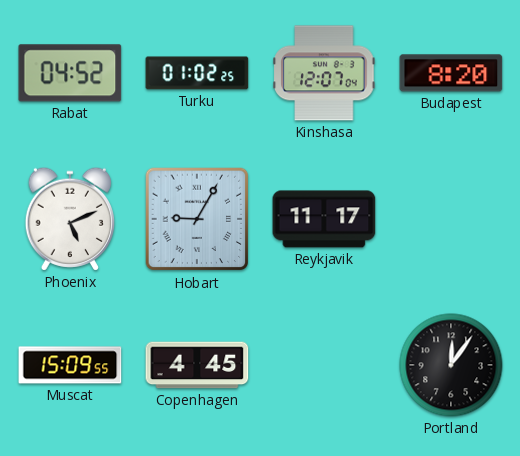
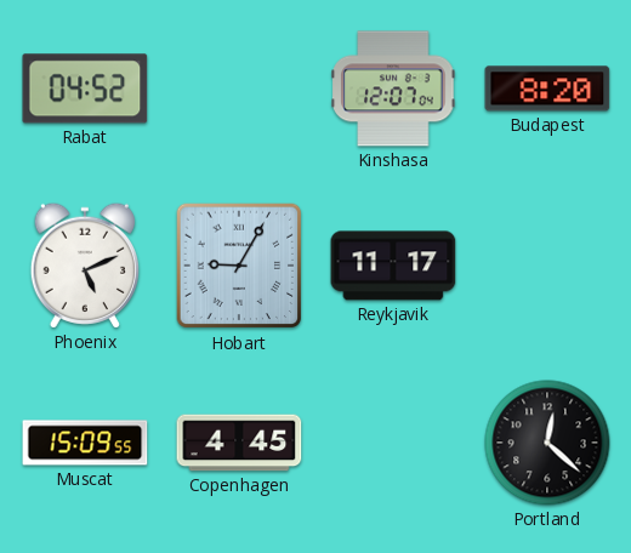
Turku: 01:02 -> none (197, 73)
Portland: 12:06 -> 12:22 (547, 443)
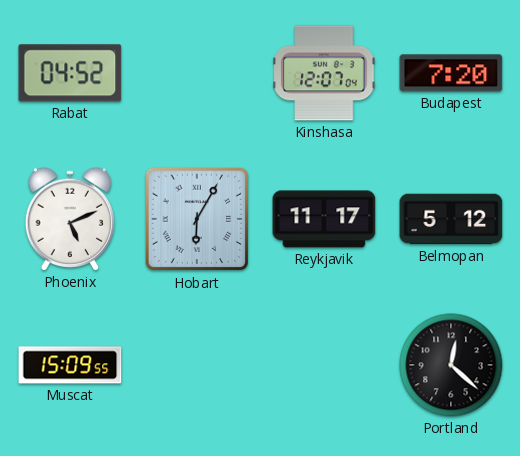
Budapest: 8:20 -> 7:20 (451, 73)
Hobart: 9:05 -> 6:05 (197, 219)
Belmopan: none -> 5:12 (451, 219)
Copenhagen: 4:45 -> none (239, 443)
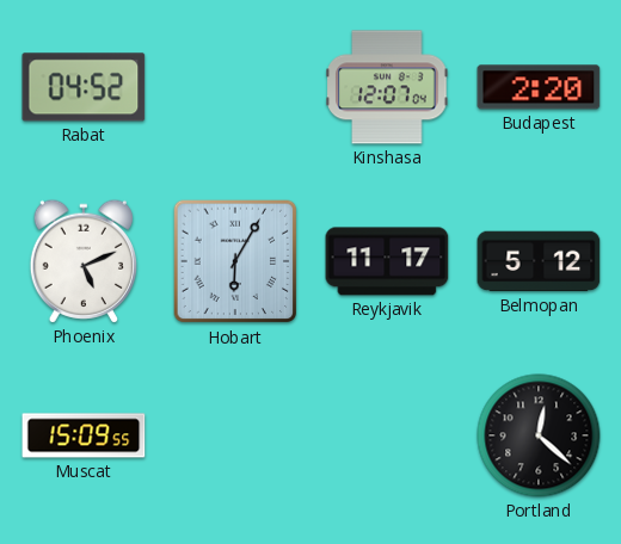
Budapest: 7:20 -> 2:20 (539, 87)
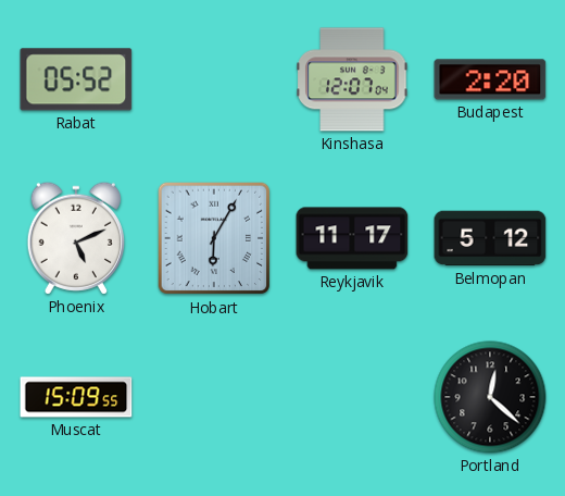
Rabat: 04:52 -> 05:52 (76, 79)
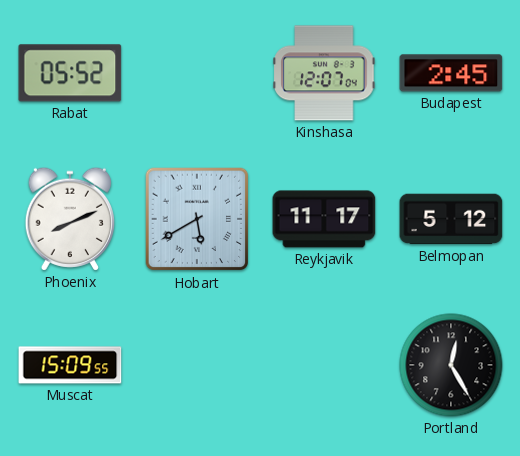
Budapest: 2:20 -> 2:45 (451, 73)
Phoenix: 5:11 -> 8:11 (69, 219)
Hobart: 6:05 -> 5:40 (197, 219)
Portland: 12:22 -> 12:25 (451, 365)
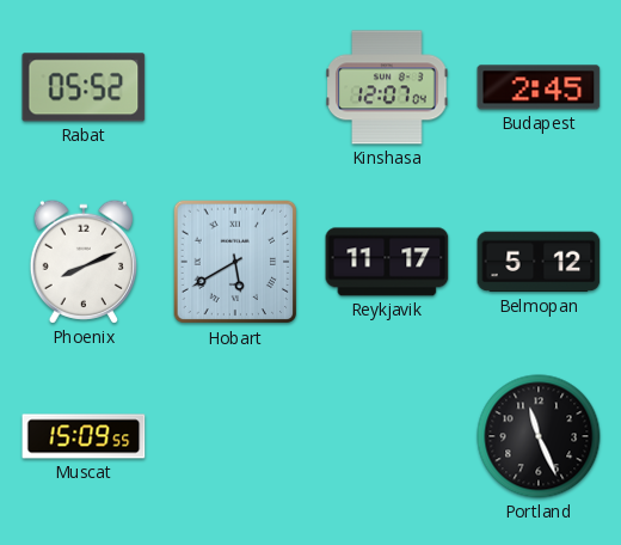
Portland: 12:25 -> 11:26 (539, 436)
